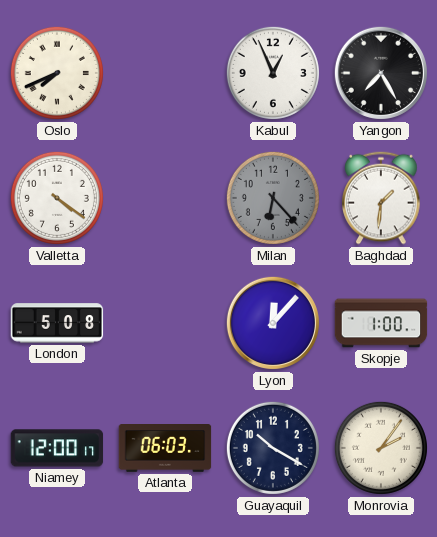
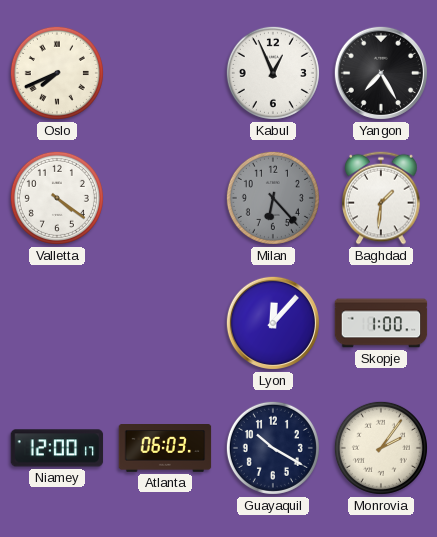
London: 5:08 -> none (57, 323)
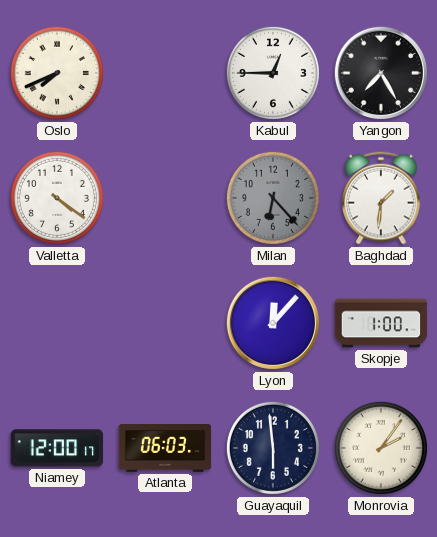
Kabul: 12:56 -> 12:45 (273, 73)
Guayaquil: 10:20 -> 5:59 (273, 448)
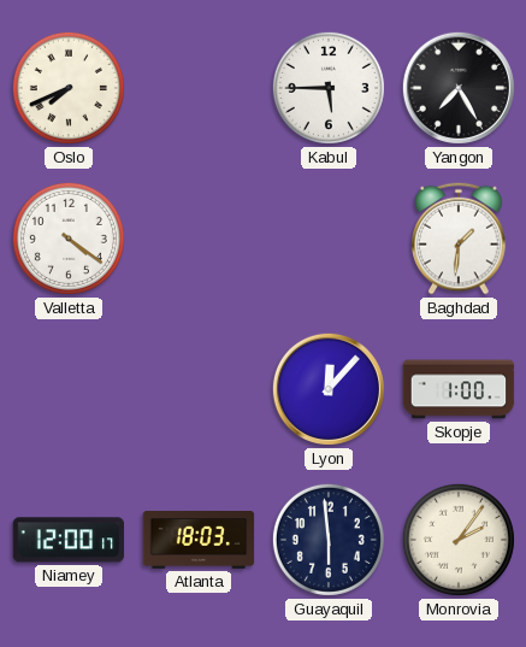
Kabul: 12:45 -> 5:45 (329, 88)
Milan: 6:23 -> none (273, 198)
Atlanta: 06:03 -> 18:03 (199, 540)
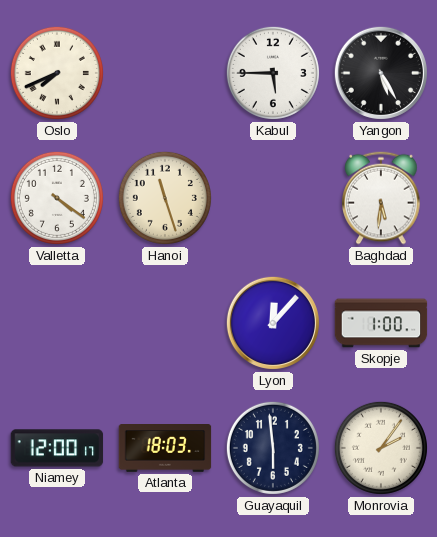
Yangon: 7:25 -> 5:25 (381, 73)
Hanoi: none -> 11:27 (165, 198)
Baghdad: 1:31 -> 5:31 (381, 198)
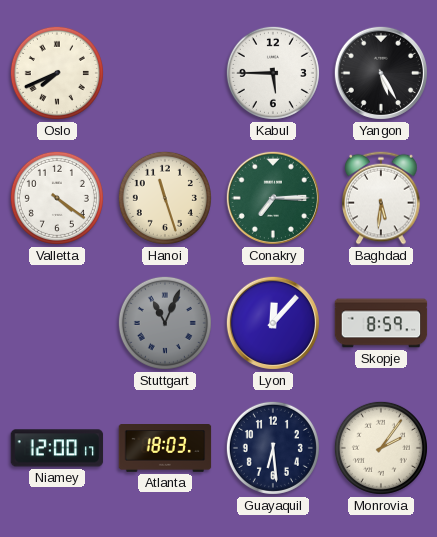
Conakry: none -> 7:15 (273, 198)
Stuttgart: none -> 11:04 (165, 323)
Skopje: 1:00 -> 8:59 (381, 323)
Guayaquil: 5:59 -> 6:29 (273, 448)
